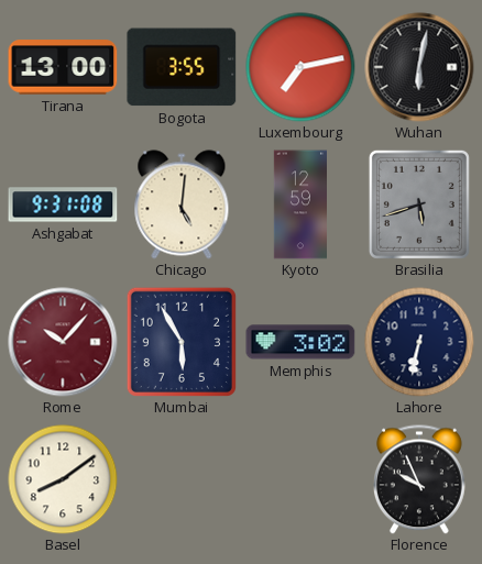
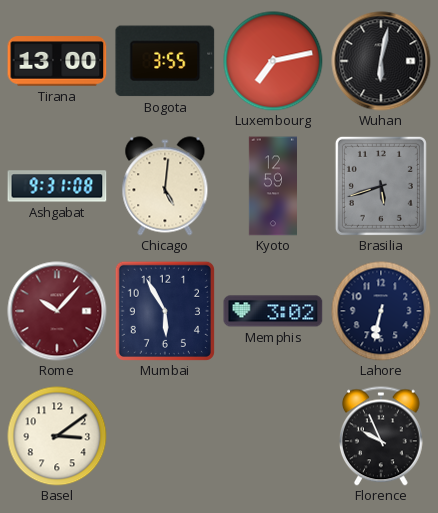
Basel: 8:09 -> 3:09 (57, 436)
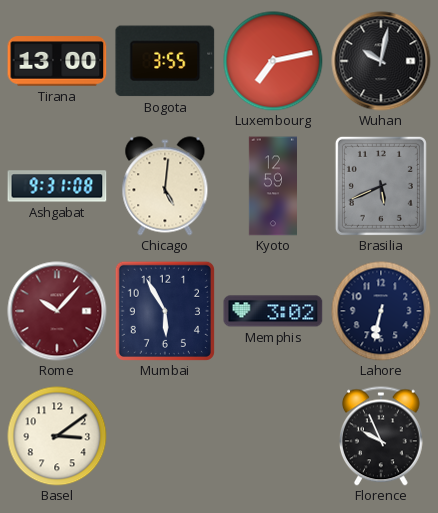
Wuhan: 6:02 -> 10:02 (381, 61)
Brasilia: 5:42 -> 5:41 (381, 186)
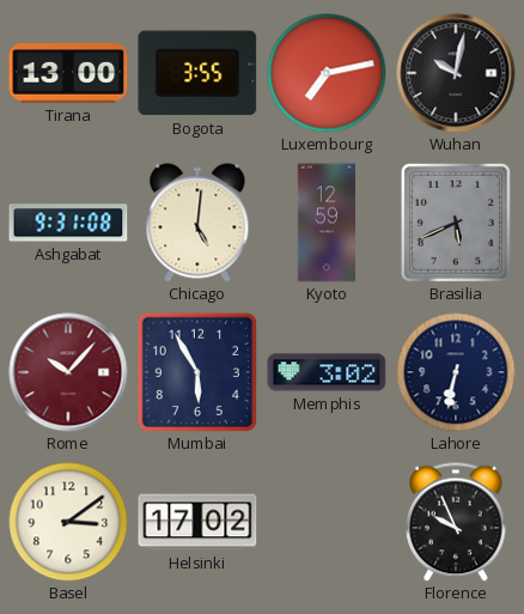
Helsinki: none -> 17:02 (197, 522)
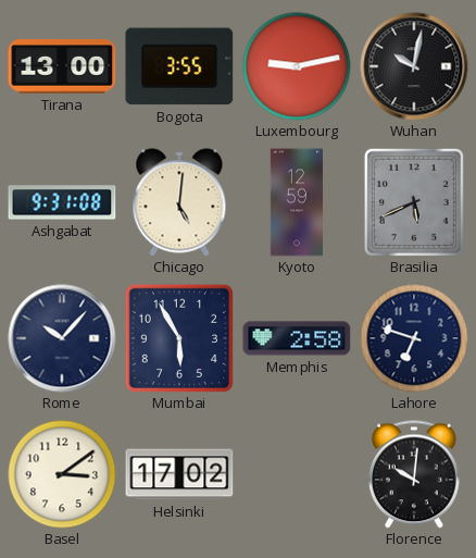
Luxembourg: 7:13 -> 9:13 (297, 66)
Rome dial: burgundy -> navy (62, 338)
Memphis: 3:02 -> 2:58 (297, 338)
Lahore: 6:32 -> 6:48 (414, 338)
Florence: 9:56 -> 10:01 (415, 474)
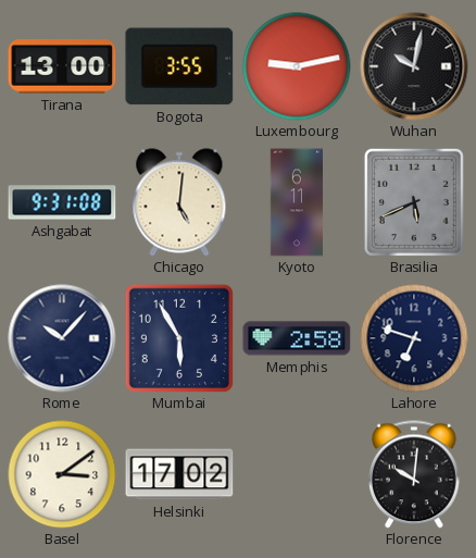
Kyoto: 12:59 -> 6:11 (296, 202)
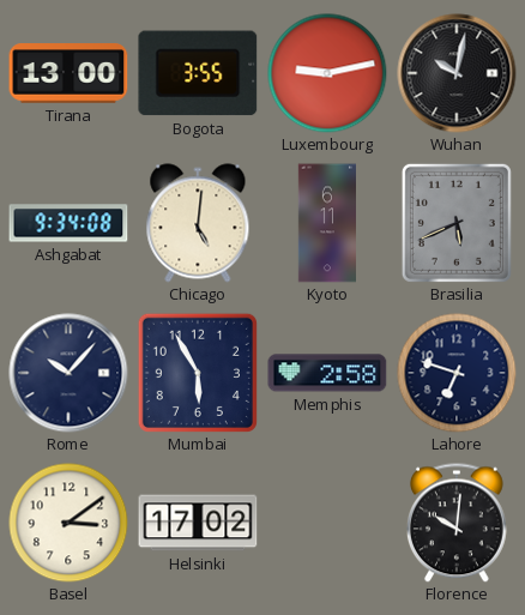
Ashgabat: 9:31 -> 9:34 (68, 223)
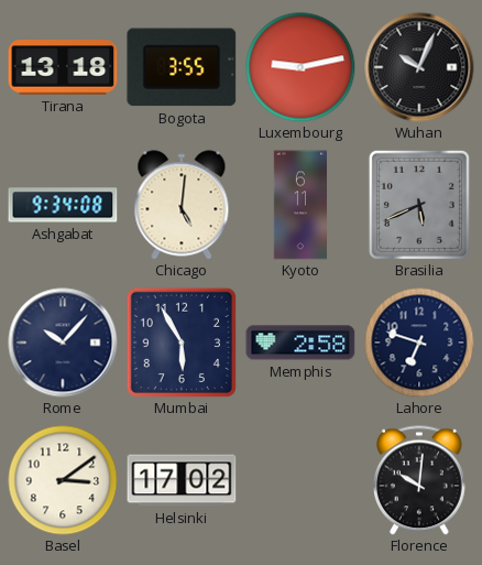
Tirana: 13:00 -> 13:18 (63, 67)
Wuhan: 10:02 -> 10:04 (419, 67)
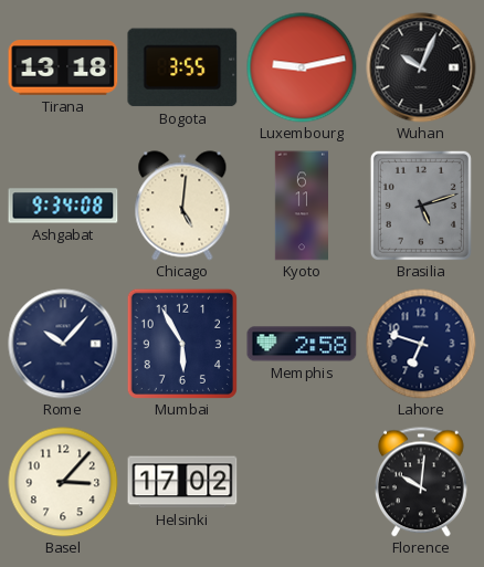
Brasilia: 5:41 -> 5:12 (421, 206)
Basel: 3:09 -> 3:07 (63, 482)
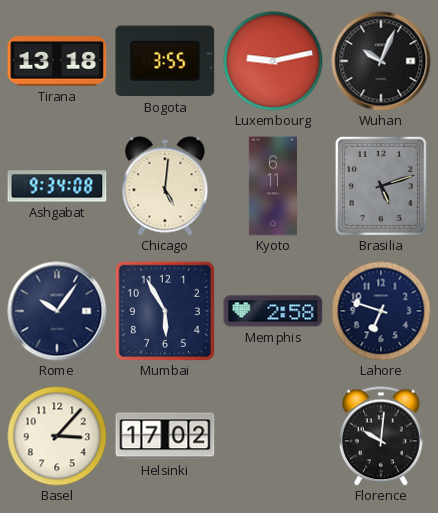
Rome: 10:07 -> 10:06 (57, 311)
